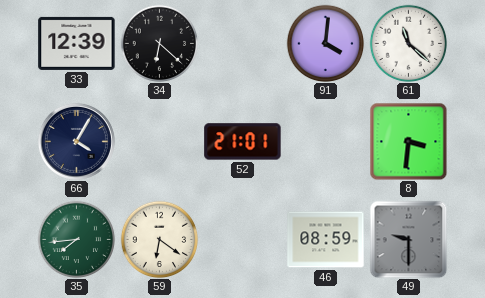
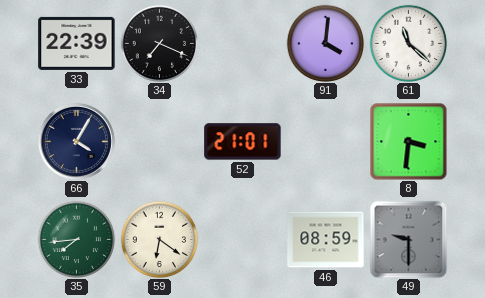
33: 12:39 -> 22:39 (77, 43)
34: 6:22 -> 7:19 (159, 43)
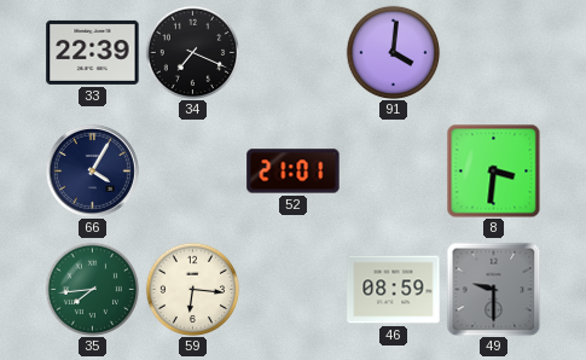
61: 11:22 -> none (408, 43)
59: 6:21 -> 6:16 (192, 289)
